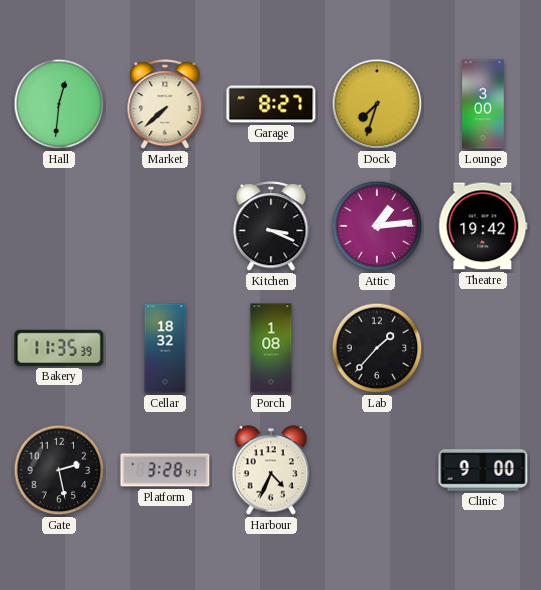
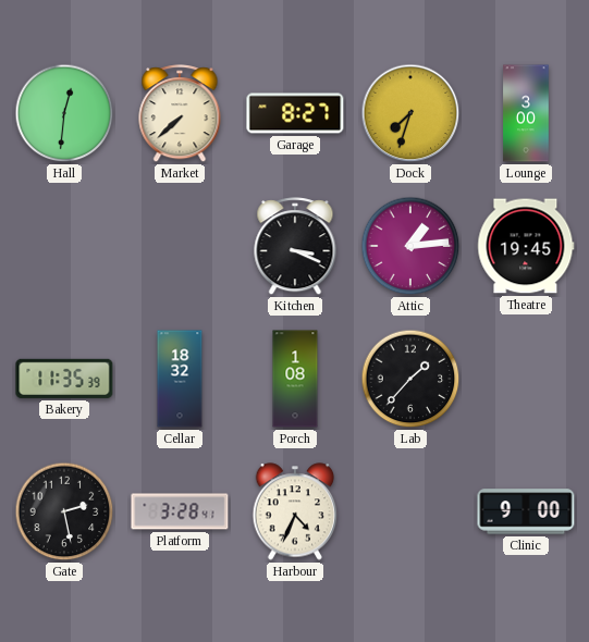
Theatre: 19:42 -> 19:45 (526, 246)
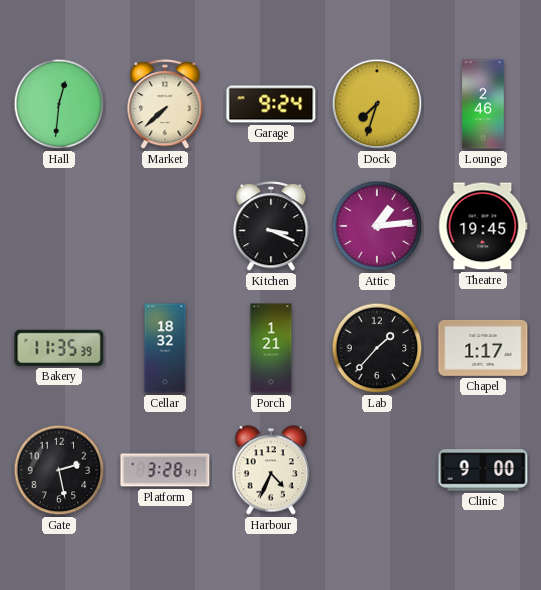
Garage: 8:27 -> 9:24 (271, 104)
Lounge: 3:00 -> 2:46 (483, 104)
Porch: 1:08 -> 1:21 (271, 348)
Chapel: none -> 1:17 (483, 348)
